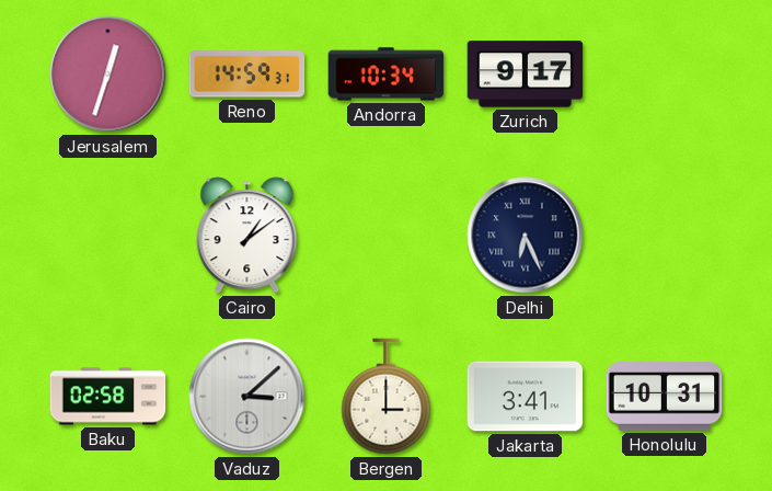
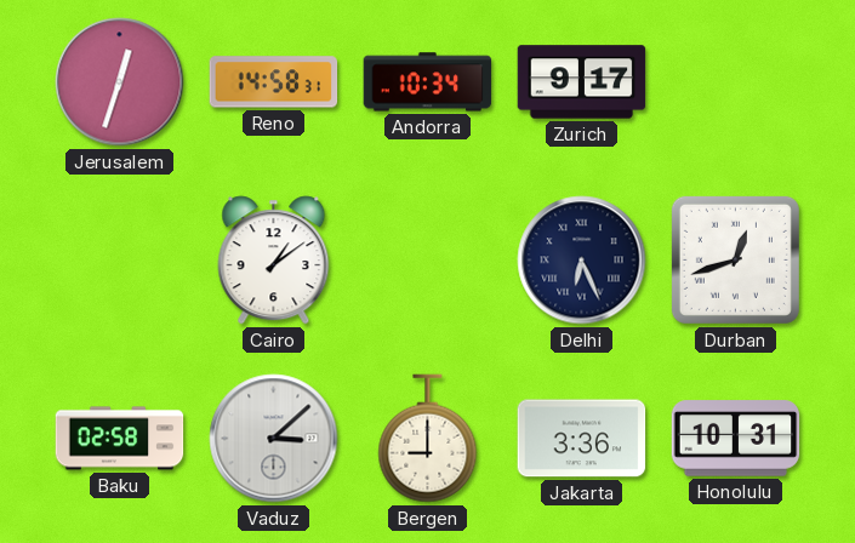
Reno: 14:59 -> 14:58 (274, 82)
Durban: none -> 12:42 (735, 259)
Bergen: 3:00 -> 9:00 (428, 439)
Jakarta: 3:41 -> 3:36 (582, 439)
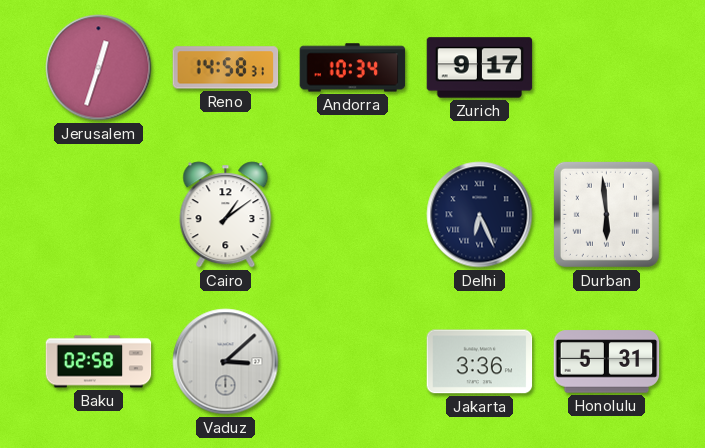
Durban: 12:42 -> 5:59 (606, 214)
Bergen: 9:00 -> none (428, 439)
Honolulu: 10:31 -> 5:31 (607, 362)
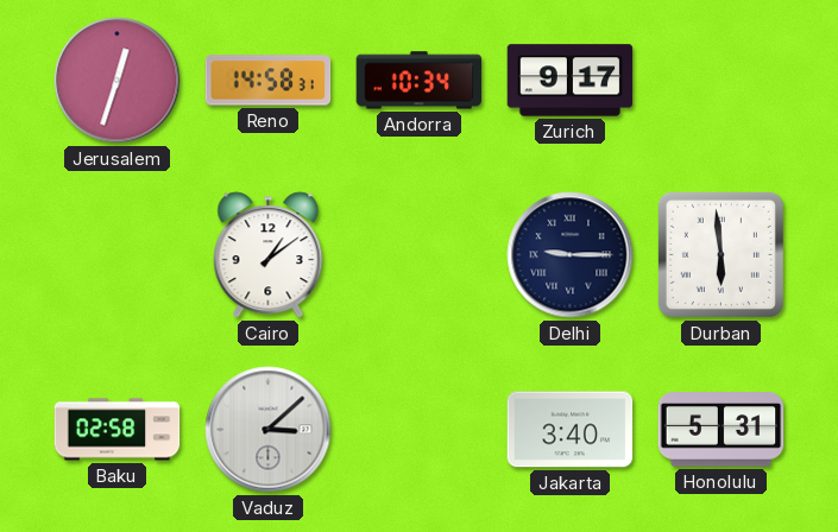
Delhi: 6:26 -> 9:15 (571, 255)
Jakarta: 3:36 -> 3:40 (571, 430)
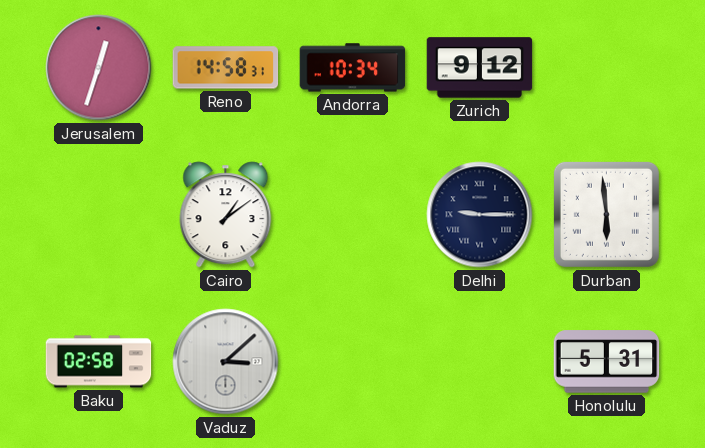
Zurich: 9:17 -> 9:12 (480, 68)
Jakarta: 3:40 -> none (571, 430)
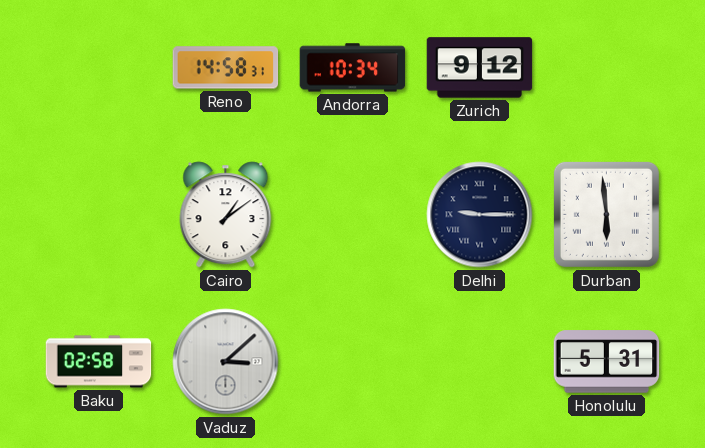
Jerusalem: 12:33 -> none (99, 68)
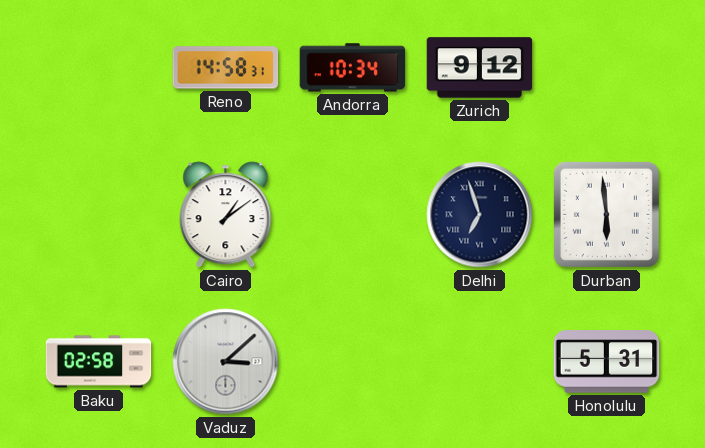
Delhi: 9:15 -> 6:57 (480, 215)
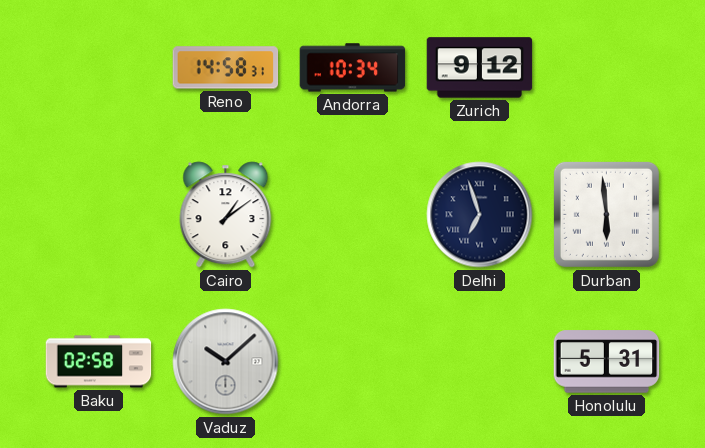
Vaduz: 3:08 -> 10:08 (226, 362)
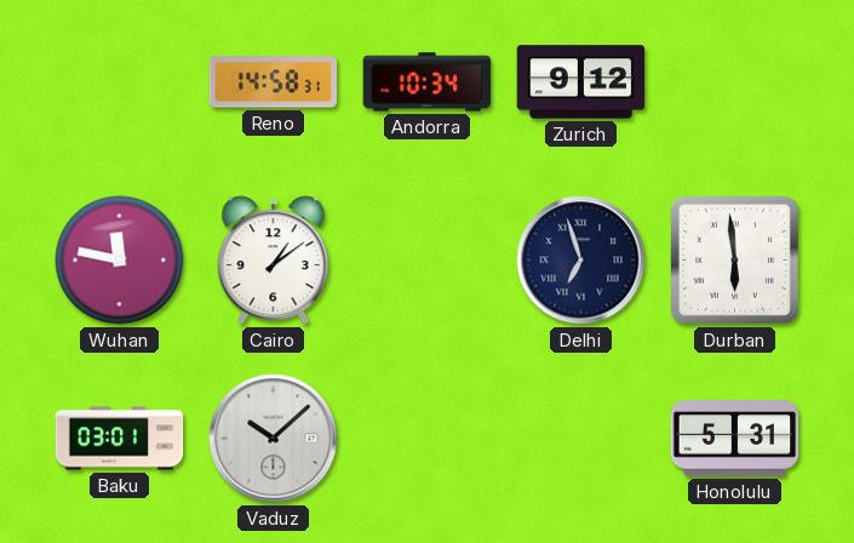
Wuhan: none -> 11:47 (120, 261)
Baku: 02:58 -> 03:01 (120, 439)
